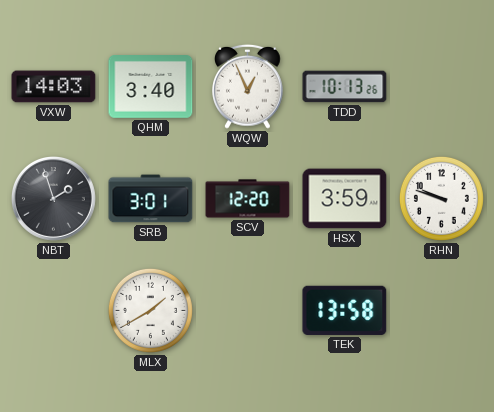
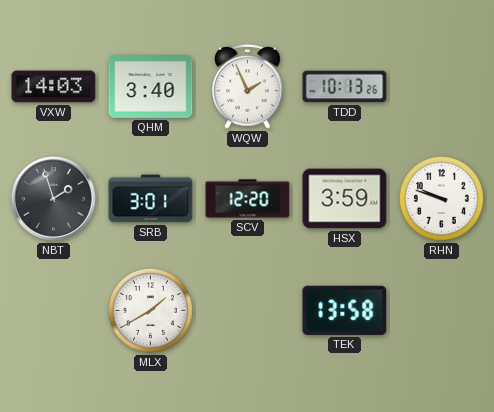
WQW: 12:56 -> 1:56 (248, 86)
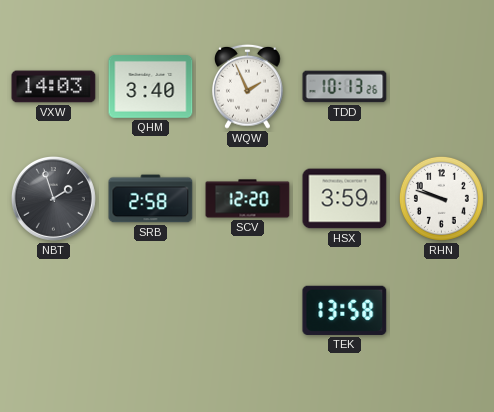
SRB: 3:01 -> 2:58 (151, 199)
MLX: 1:40 -> none (150, 310)
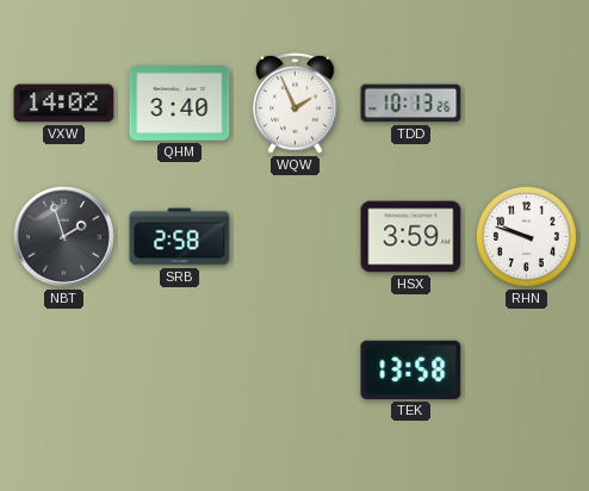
VXW: 14:03 -> 14:02 (64, 104)
SCV: 12:20 -> none (248, 199)
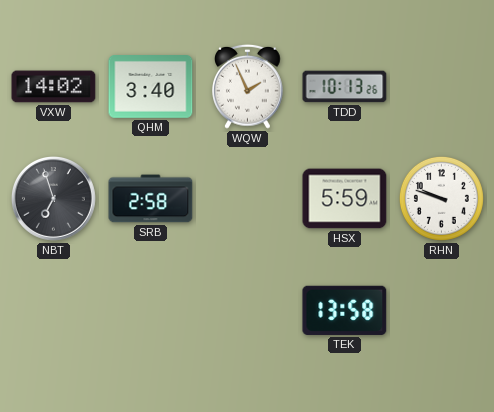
NBT: 1:57 -> 6:57 (54, 199)
HSX: 3:59 -> 5:59 (345, 199)
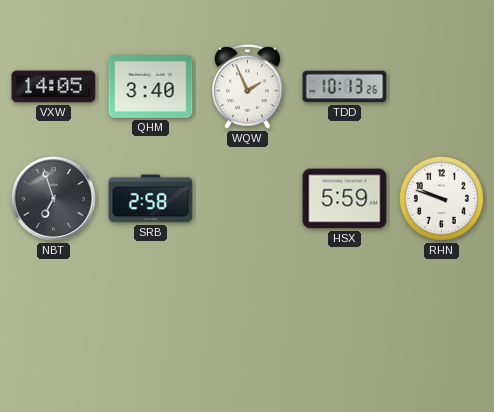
VXW: 14:02 -> 14:05 (54, 87)
TEK: 13:58 -> none (345, 310)
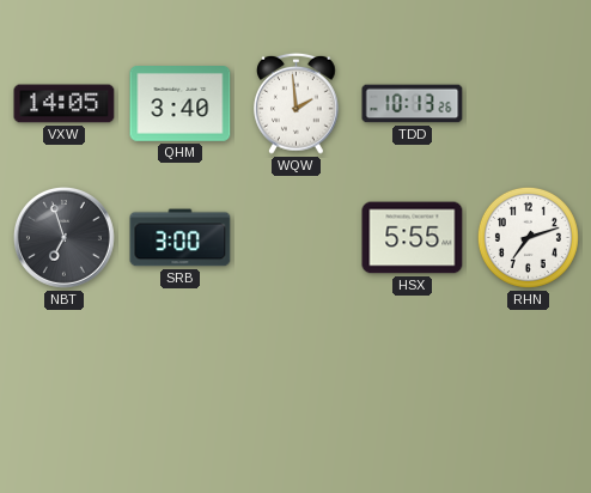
WQW: 1:56 -> 1:59 (297, 103)
SRB: 2:58 -> 3:00 (181, 238)
HSX: 5:59 -> 5:55 (413, 238)
RHN: 9:48 -> 7:12 (528, 237)
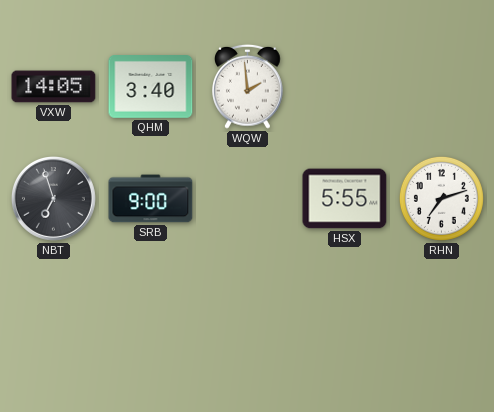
TDD: 10:13 -> none (413, 104)
SRB: 3:00 -> 9:00 (151, 199)
